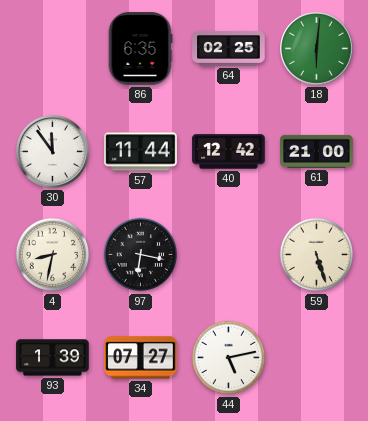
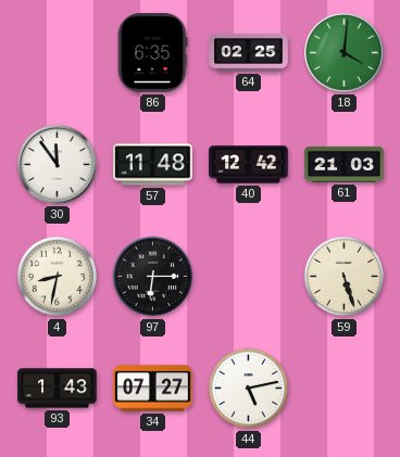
18: 6:01 -> 4:01 (345, 53)
57: 11:44 -> 11:48 (153, 165)
61: 21:00 -> 21:03 (345, 164)
97: 6:17 -> 6:15 (153, 277)
93: 1:39 -> 1:43 (58, 389)
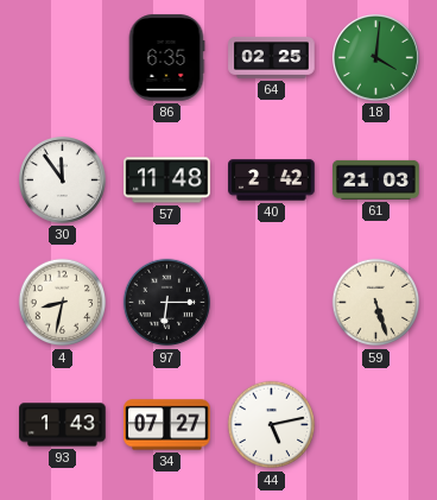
40: 12:42 -> 2:42 (272, 181)
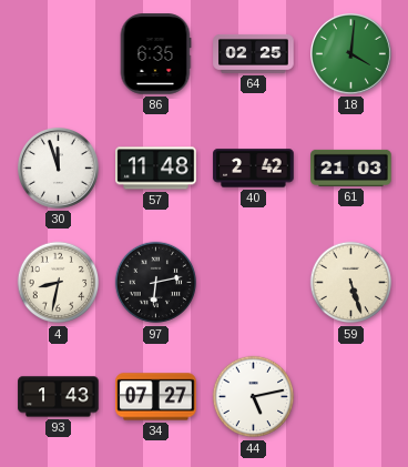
30: 11:54 -> 11:57 (59, 169)
97: 6:15 -> 6:13 (156, 283)
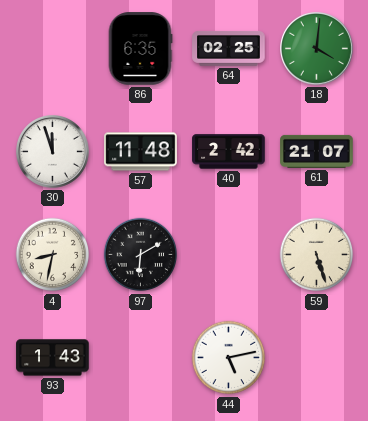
61: 21:03 -> 21:07 (317, 151)
97: 6:13 -> 6:10 (141, 255)
34: 07:27 -> none (156, 397)
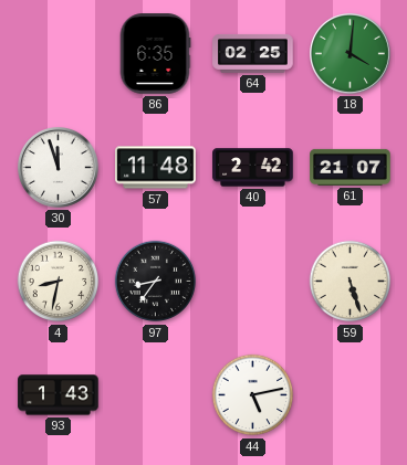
97: 6:10 -> 8:36 (156, 282)
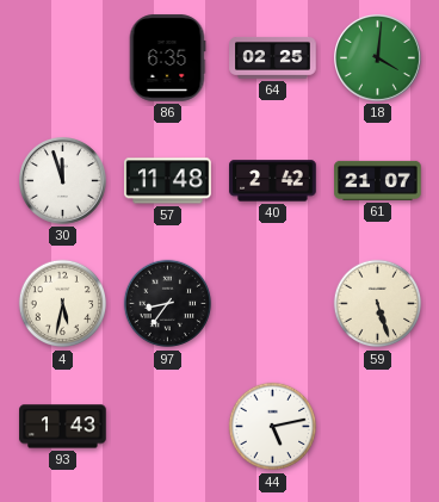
4: 8:32 -> 5:32 (63, 304)
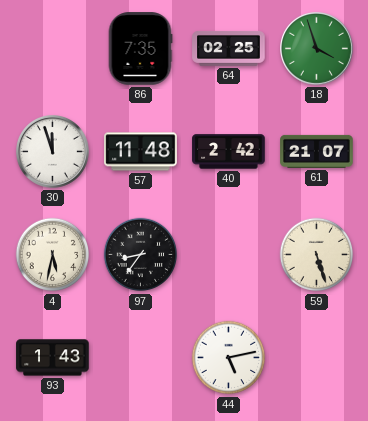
86: 6:35 -> 7:35 (140, 49)
18: 4:01 -> 3:57 (317, 49)
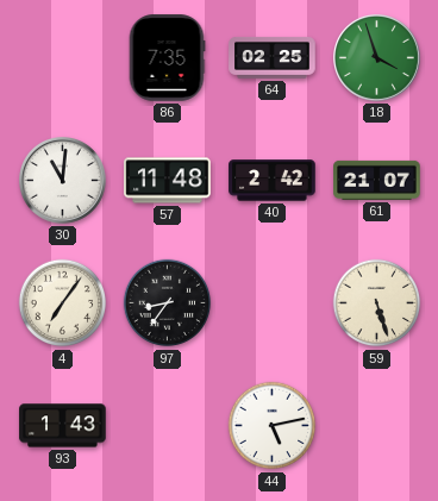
30: 11:57 -> 11:01 (63, 181)
4: 5:32 -> 7:06 (63, 303)
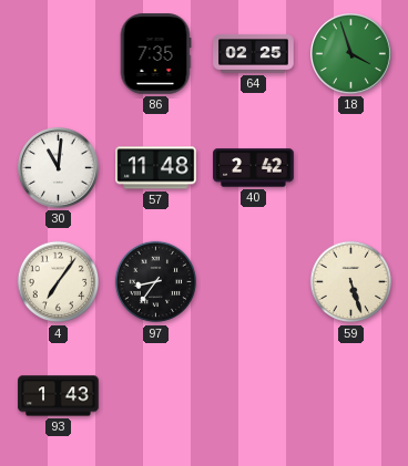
61: 21:07 -> none (377, 180)
44: 5:13 -> none (273, 426)
